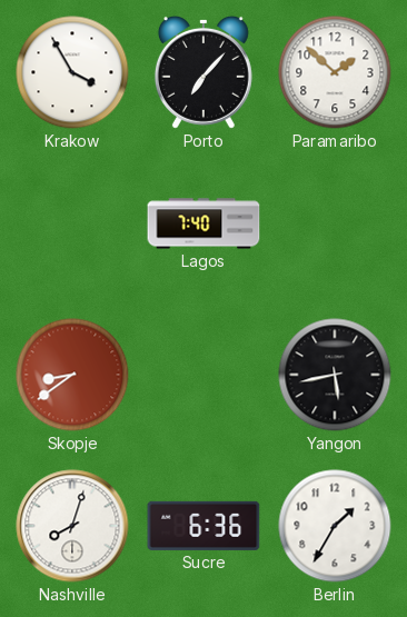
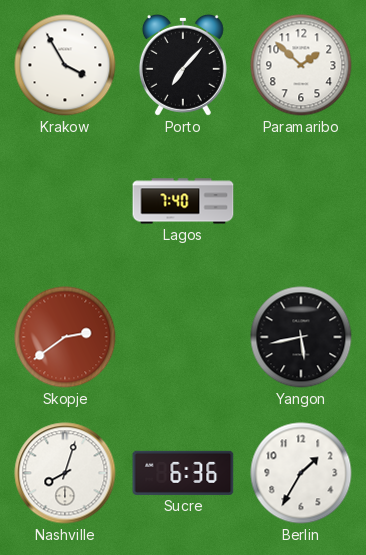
Skopje: 8:39 -> 2:39 (65, 337)
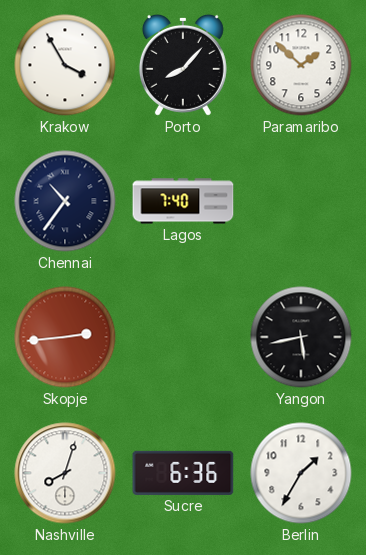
Porto: 7:07 -> 8:07 (183, 65)
Chennai: none -> 10:36 (65, 201)
Skopje: 2:39 -> 2:44 (65, 337)
